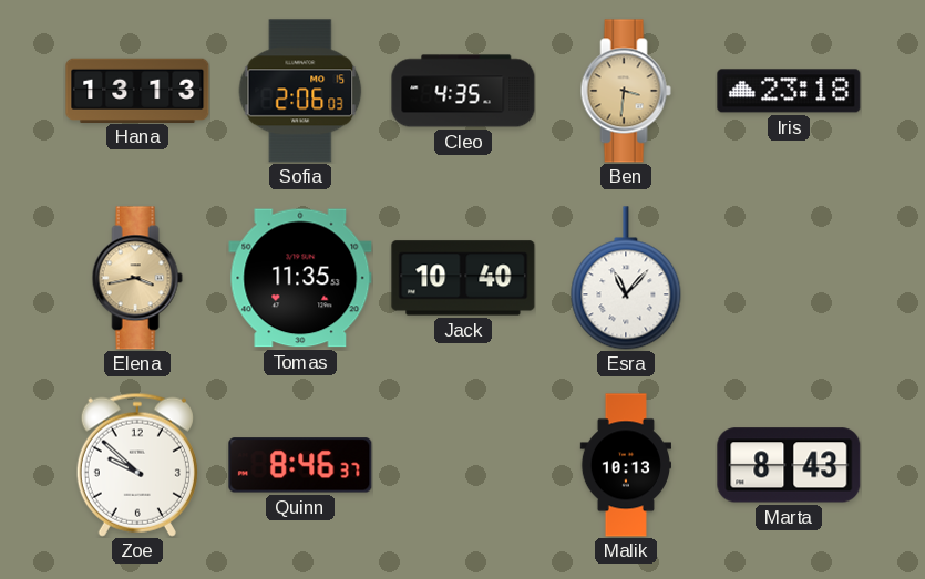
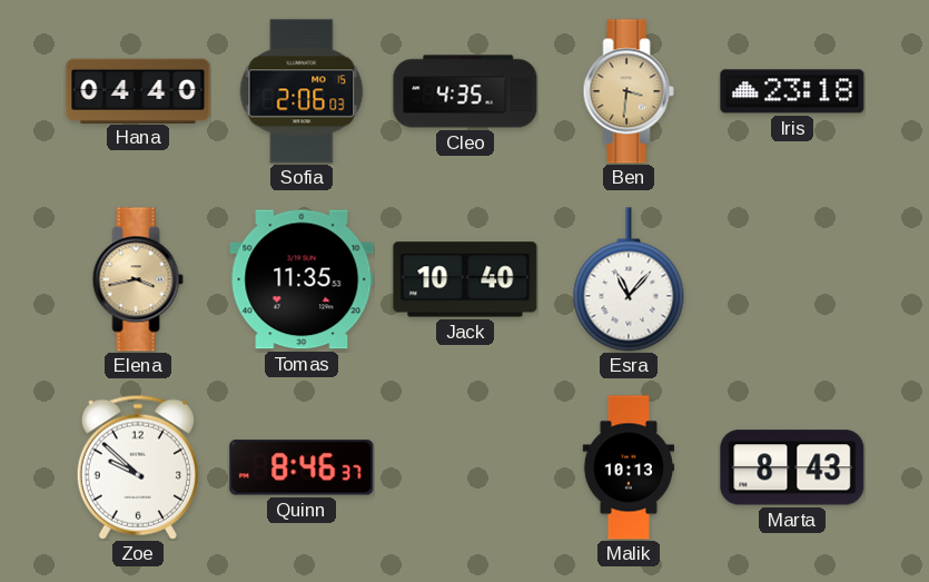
Hana: 13:13 -> 04:40 (138, 90)
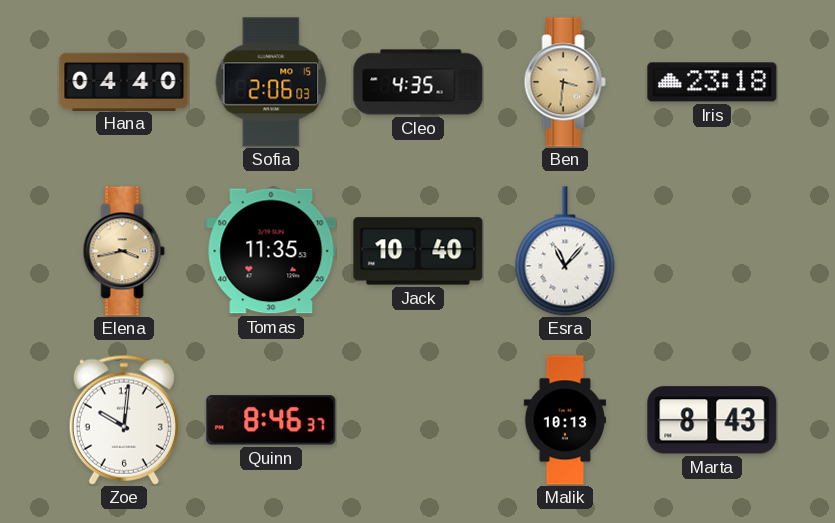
Zoe: 9:52 -> 10:01 (124, 420)
